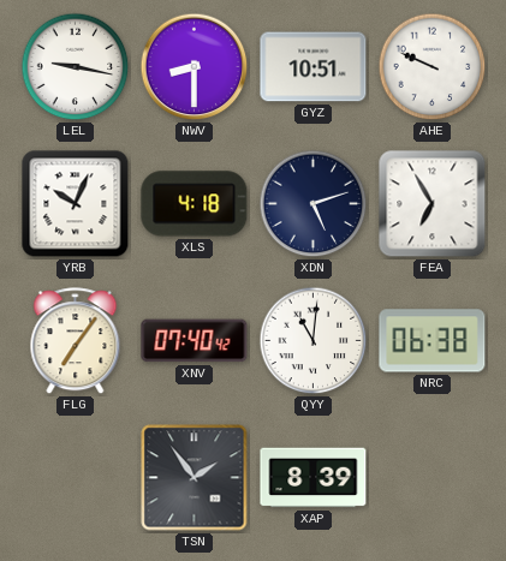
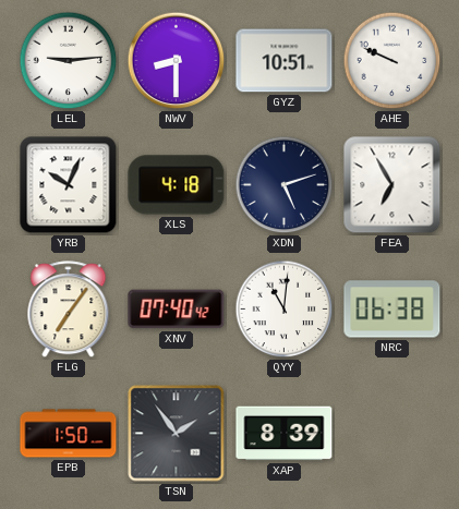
LEL: 9:17 -> 9:14 (69, 61)
EPB: none -> 1:50 (69, 434)
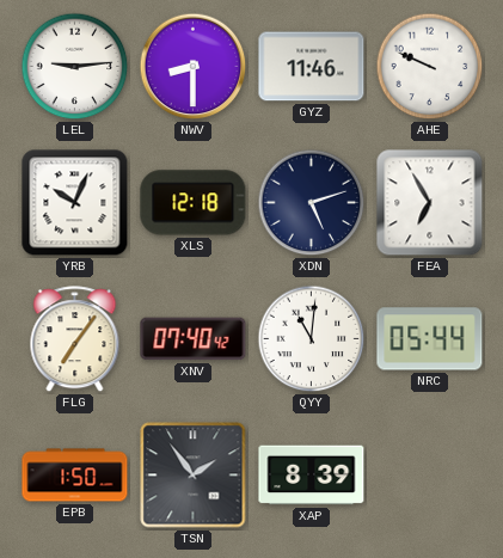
GYZ: 10:51 -> 11:46 (312, 67)
XLS: 4:18 -> 12:18 (194, 203)
NRC: 06:38 -> 05:44 (430, 339)
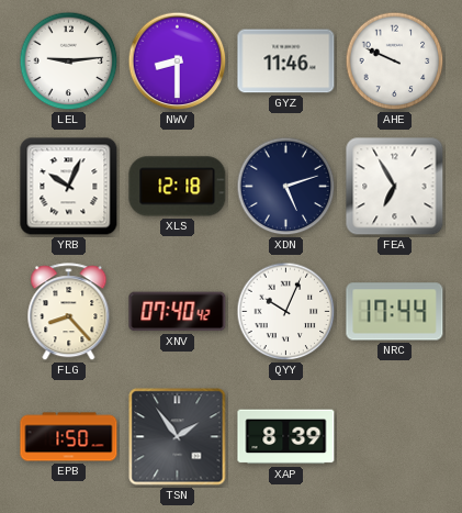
FLG: 7:06 -> 8:23 (69, 312)
QYY: 11:01 -> 10:04 (286, 312)
NRC: 05:44 -> 17:44 (395, 312)
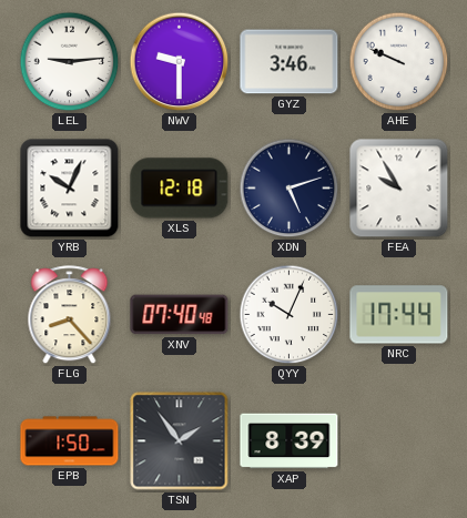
NWV: 8:30 -> 9:30 (180, 62)
GYZ: 11:46 -> 3:46 (290, 62)
FEA: 6:55 -> 9:55 (399, 189)
XNV: 07:40:42 -> 07:40:48 (180, 315)
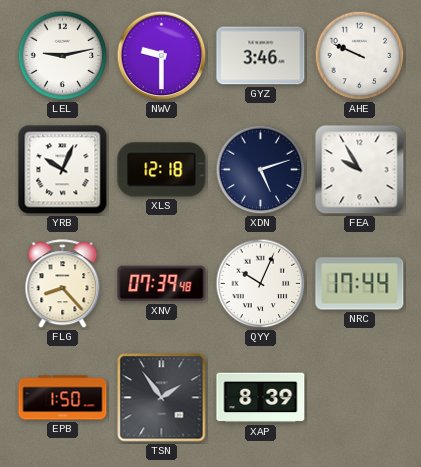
LEL: 9:14 -> 9:13 (63, 56)
XNV: 07:40 -> 07:39 (162, 284)
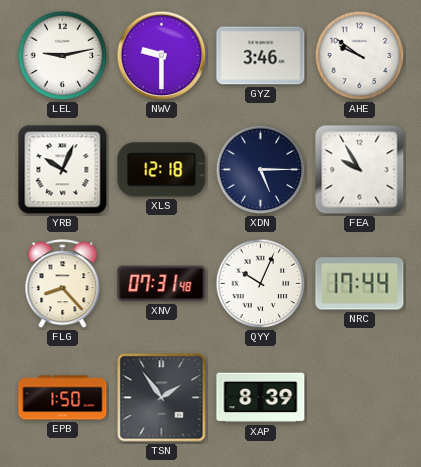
AHE: 9:49 -> 9:51 (360, 56)
XDN: 5:12 -> 5:15 (261, 170)
XNV: 07:39 -> 07:31 (162, 284)
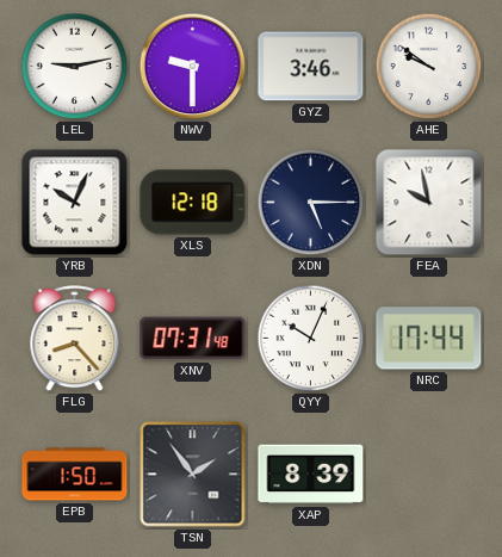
FEA: 9:55 -> 9:58 (429, 203)
